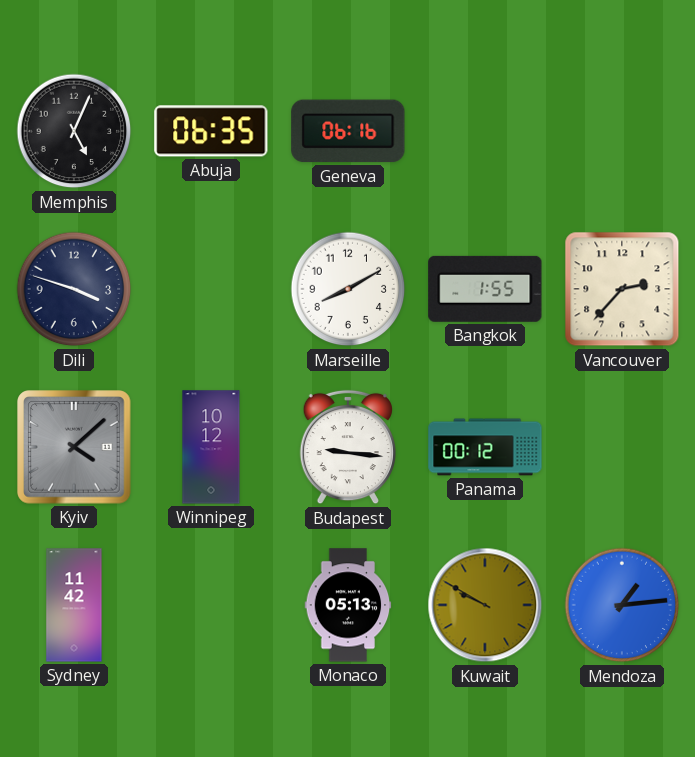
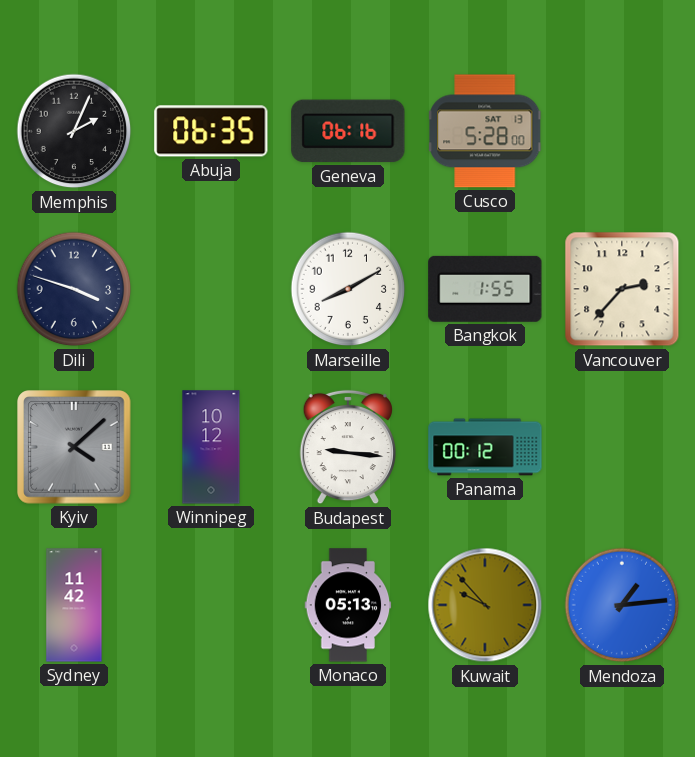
Memphis: 5:04 -> 2:04 (74, 131)
Cusco: none -> 5:28 (486, 131)
Kuwait: 9:50 -> 9:53 (485, 605)
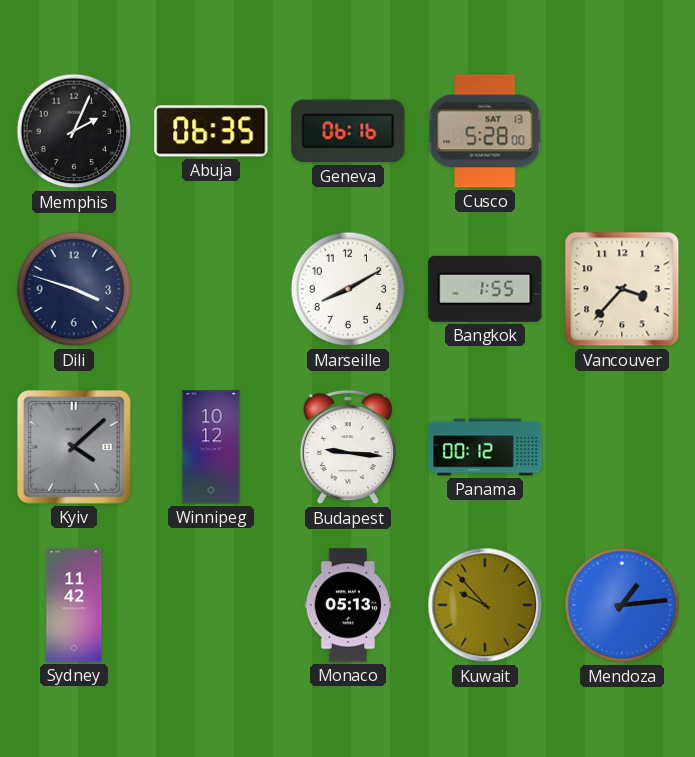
Vancouver: 2:37 -> 3:37 (622, 289)
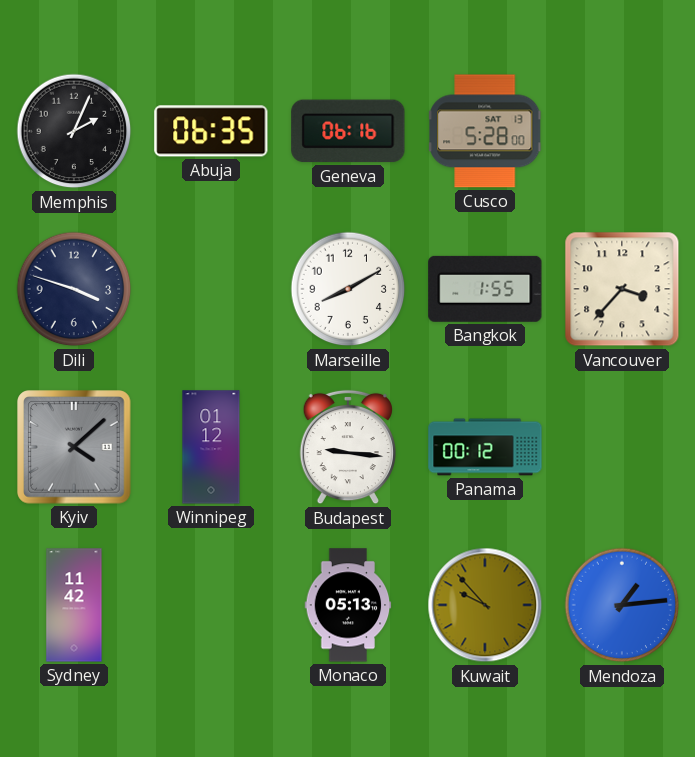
Winnipeg: 10:12 -> 01:12 (211, 447)
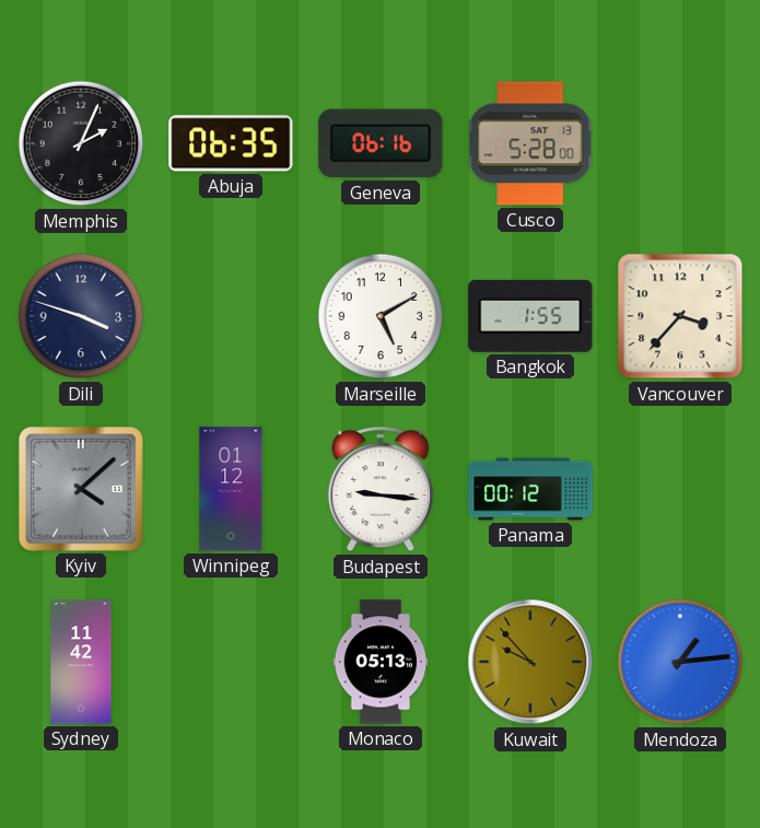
Marseille: 8:10 -> 5:10 (381, 316)
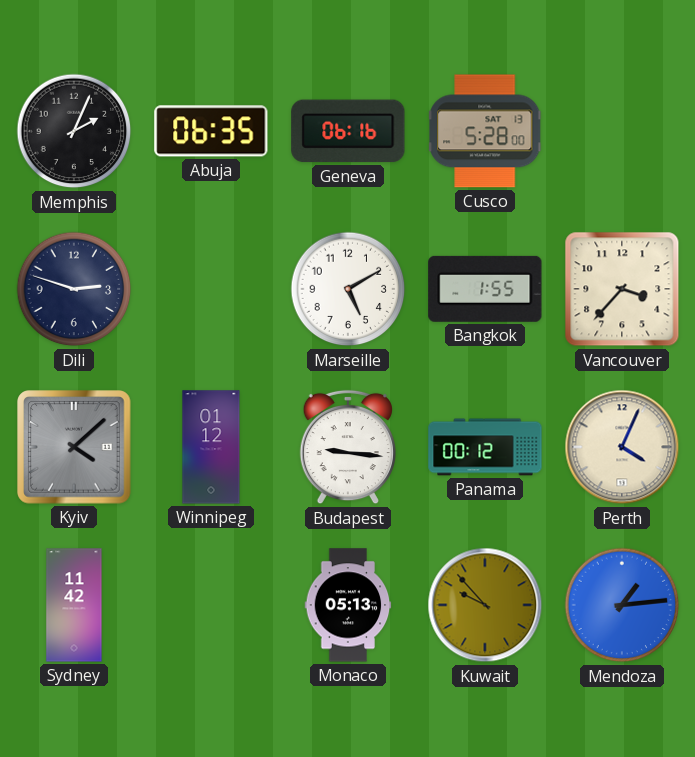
Dili: 3:48 -> 2:48 (74, 289)
Perth: none -> 4:04 (622, 447)
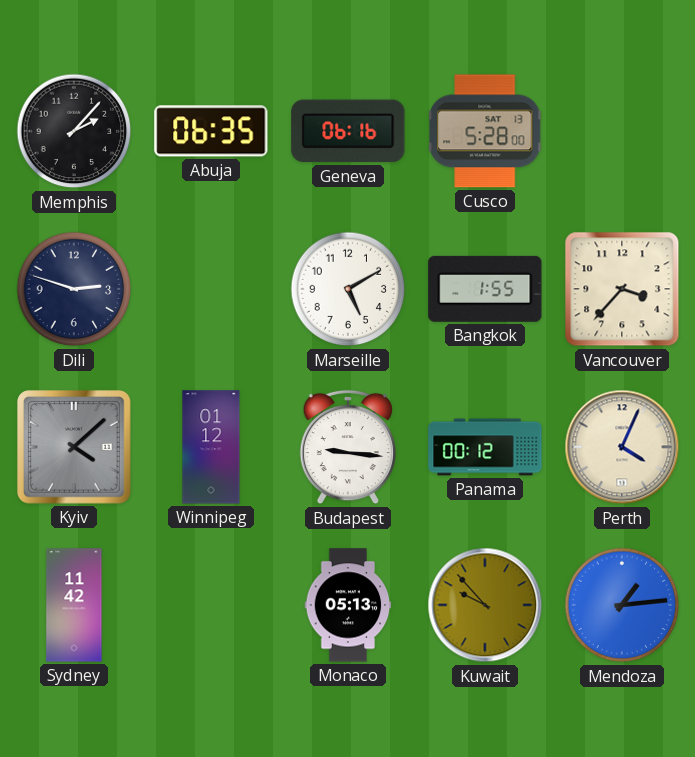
Memphis: 2:04 -> 2:07 (74, 131)
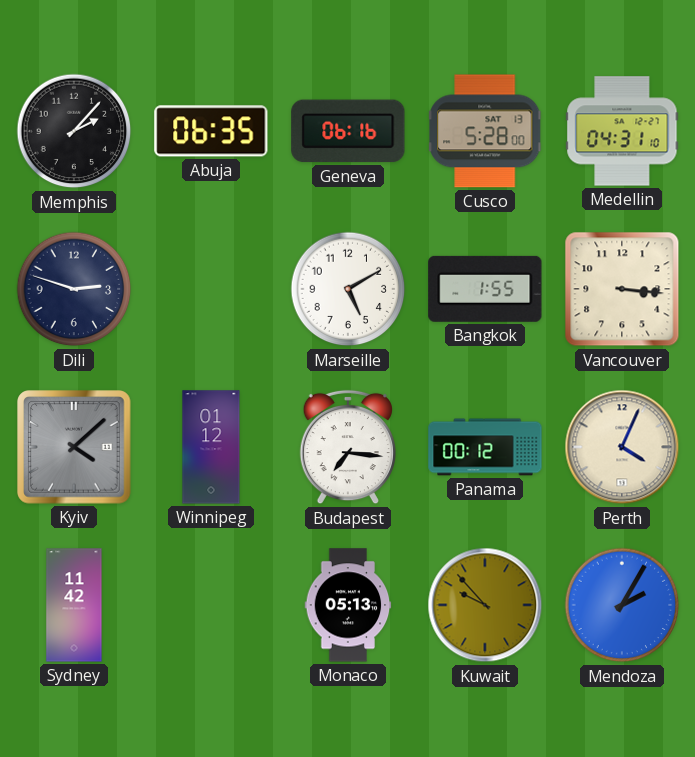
Medellin: none -> 04:31 (622, 131)
Vancouver: 3:37 -> 3:16 (622, 289)
Budapest: 9:16 -> 7:16 (348, 447)
Mendoza: 1:14 -> 2:05 (622, 605)
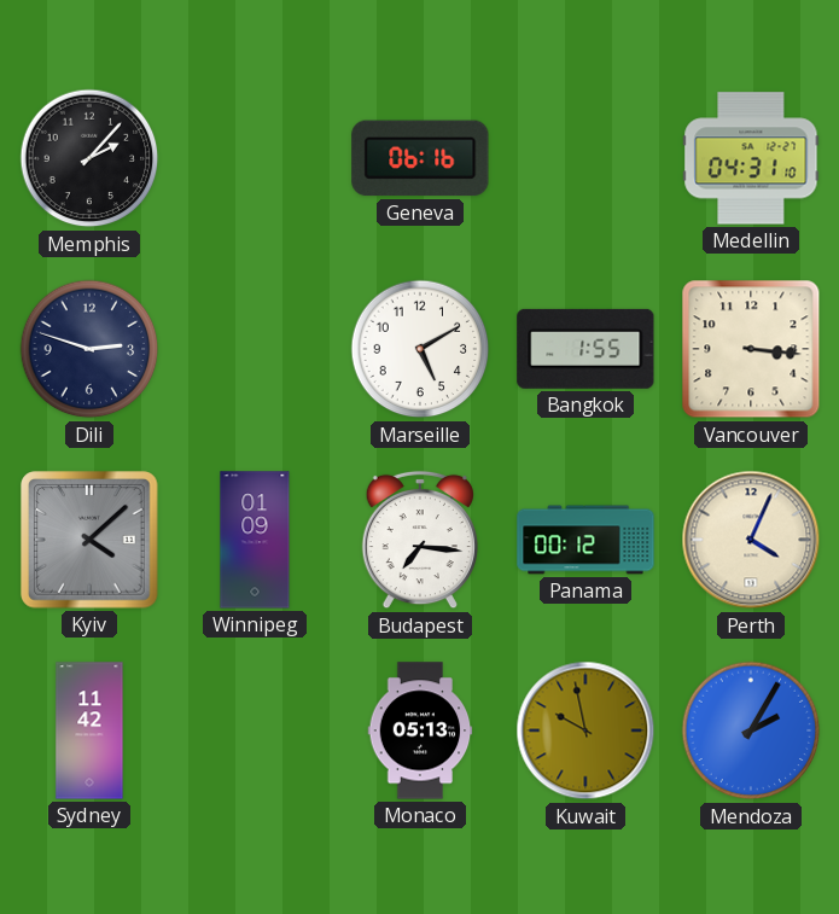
Abuja: 06:35 -> none (211, 131)
Cusco: 5:28 -> none (486, 131)
Winnipeg: 01:12 -> 01:09 (255, 540)
Kuwait: 9:53 -> 9:58 (585, 730)
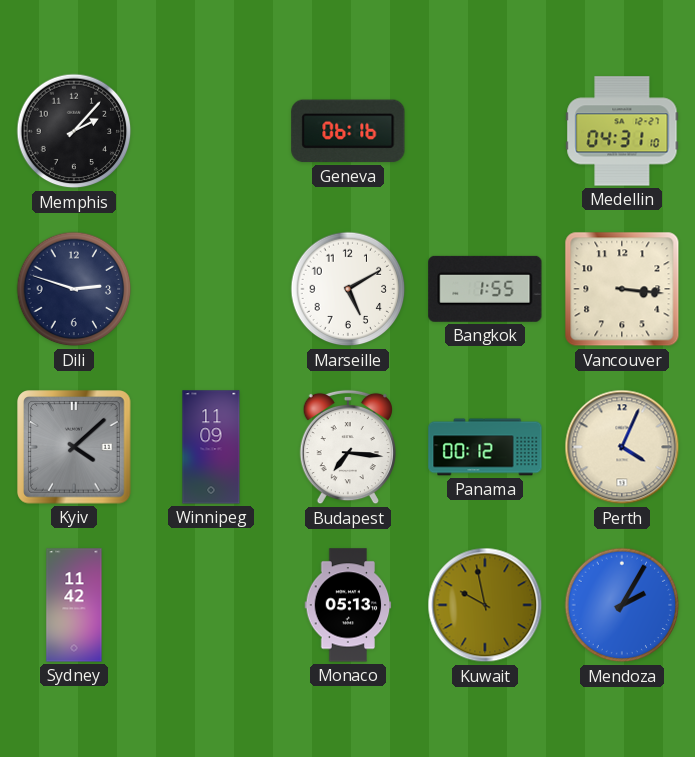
Winnipeg: 01:09 -> 11:09 (211, 447)
